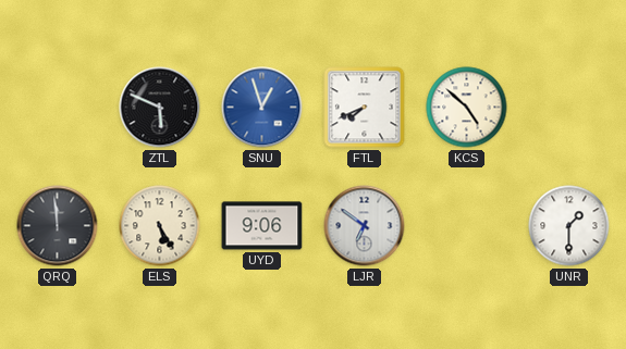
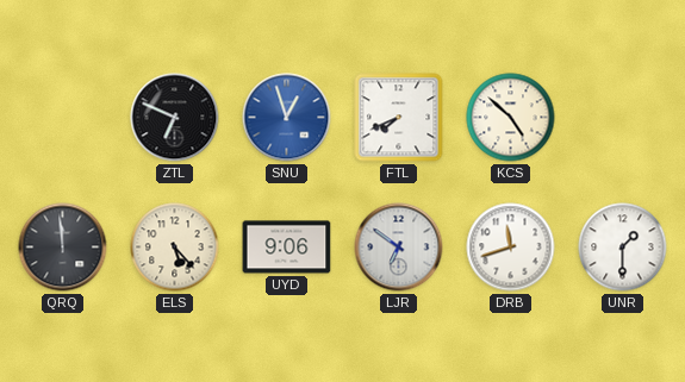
ZTL: 5:49 -> 6:49 (175, 118)
ELS: 5:25 -> 5:23 (175, 248)
DRB: none -> 11:42 (511, 248)
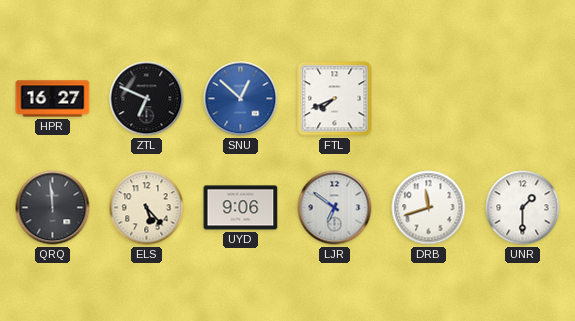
HPR: none -> 16:27 (53, 99)
SNU: 12:57 -> 12:52 (241, 99)
KCS: 4:52 -> none (511, 118)
